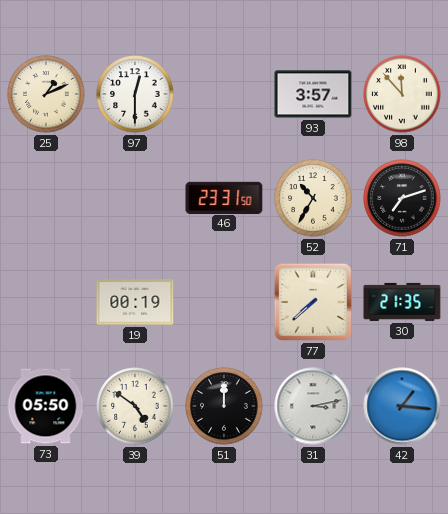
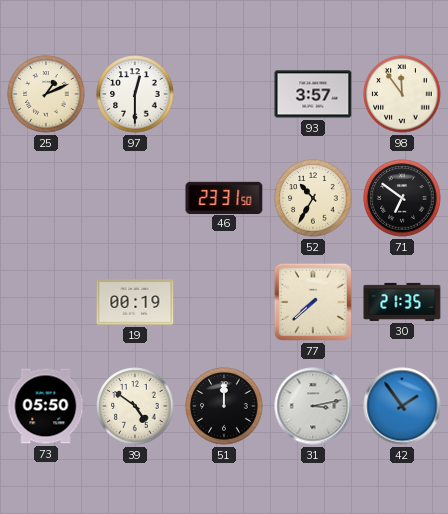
98: 11:53 -> 11:54 (402, 94)
71: 7:12 -> 6:51 (402, 198)
42: 1:16 -> 1:54 (402, 406)
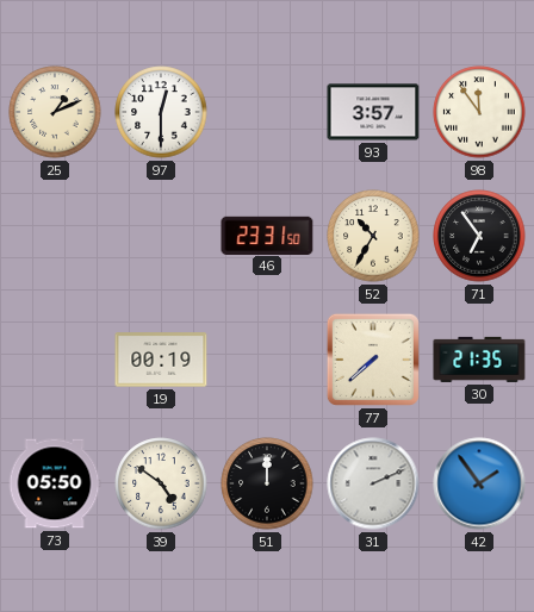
71: 6:51 -> 6:54 (479, 236)
31: 3:13 -> 2:11 (373, 483)
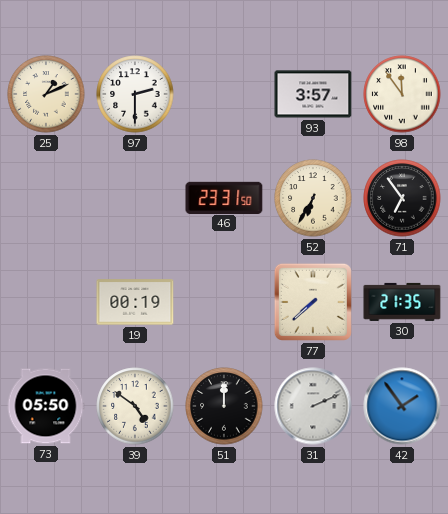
97: 12:30 -> 2:30 (135, 94)
52: 10:35 -> 6:35 (313, 198)
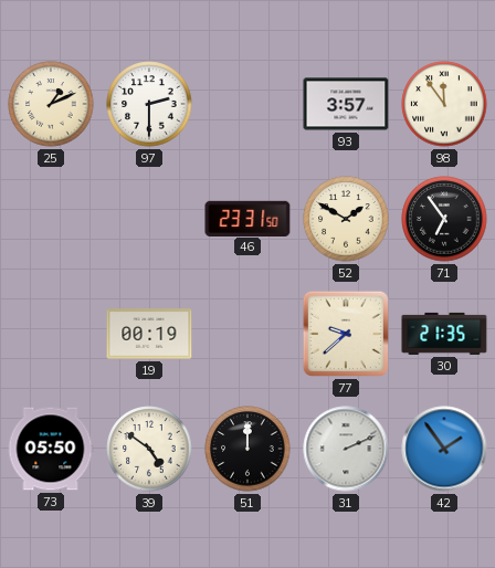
52: 6:35 -> 1:50 (346, 219)
77: 7:38 -> 9:38 (346, 334)
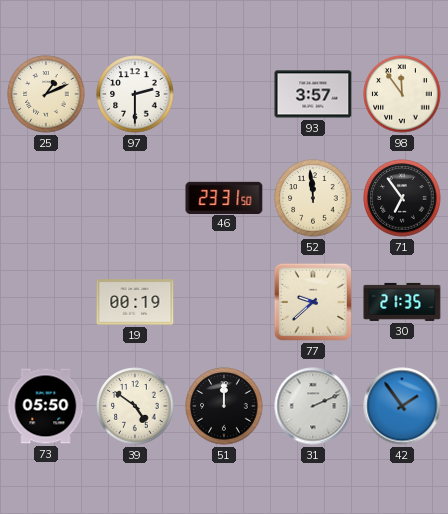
52: 1:50 -> 11:59 (313, 198)
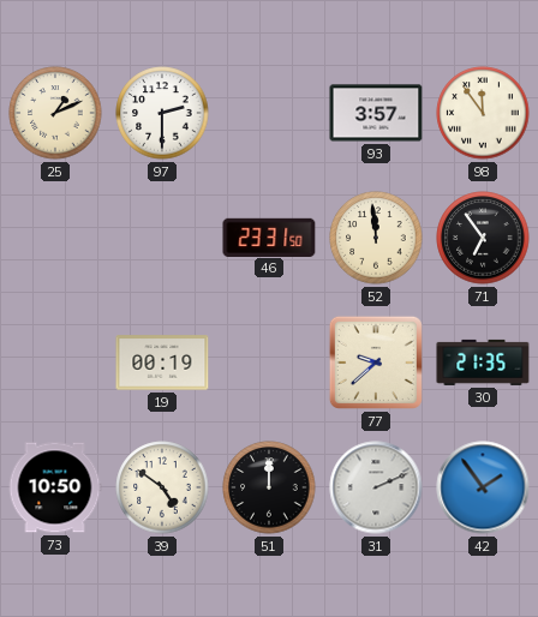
73: 05:50 -> 10:50 (55, 487)
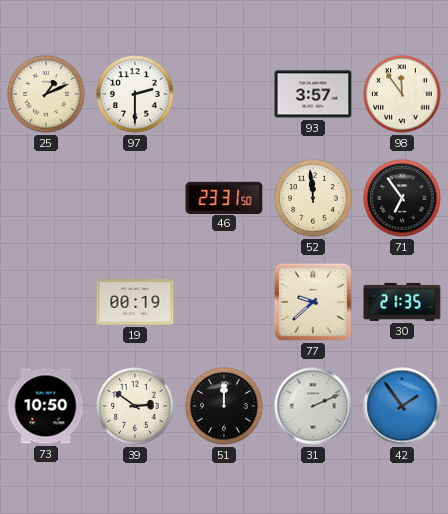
39: 4:51 -> 2:51 (135, 406)
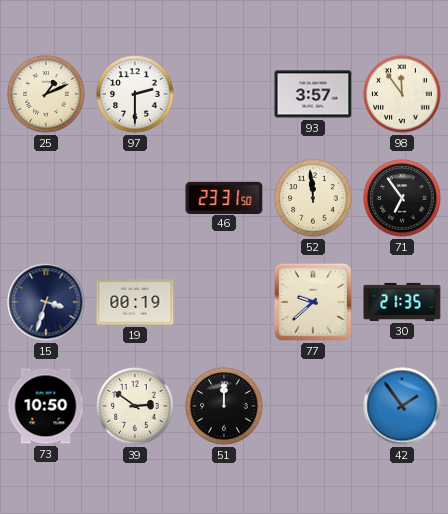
15: none -> 3:33 (46, 302)
31: 2:11 -> none (313, 406)
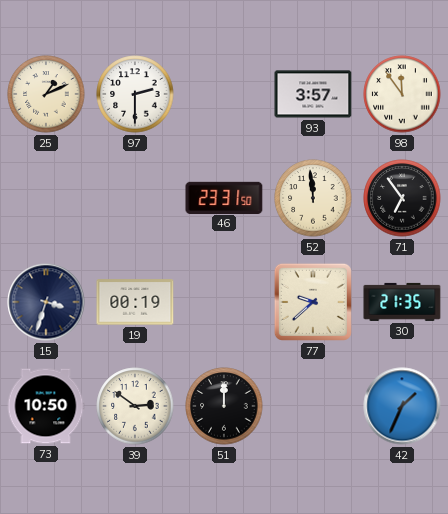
42: 1:54 -> 1:34 (402, 406)
